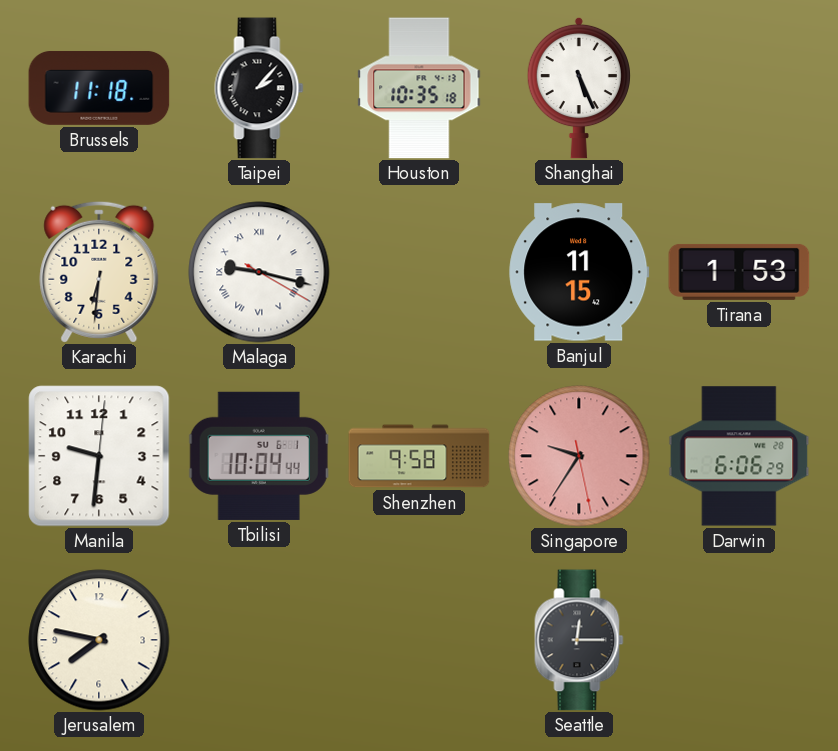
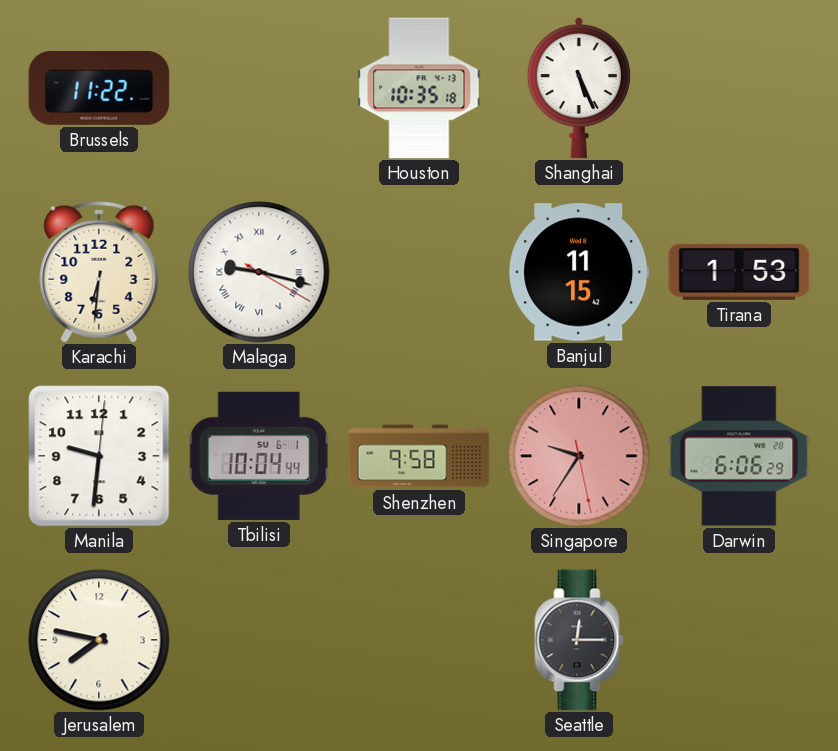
Brussels: 11:18 -> 11:22 (99, 88)
Taipei: 2:07 -> none (259, 88)
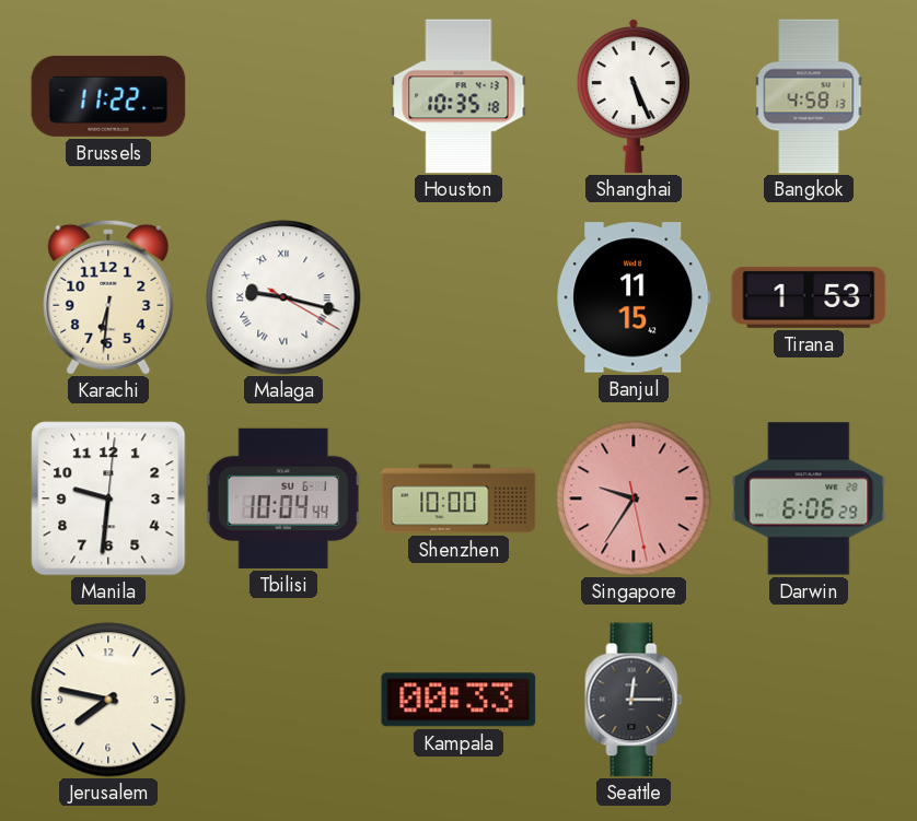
Bangkok: none -> 4:58 (809, 96)
Shenzhen: 9:58 -> 10:00 (458, 499)
Kampala: none -> 00:33 (458, 700)
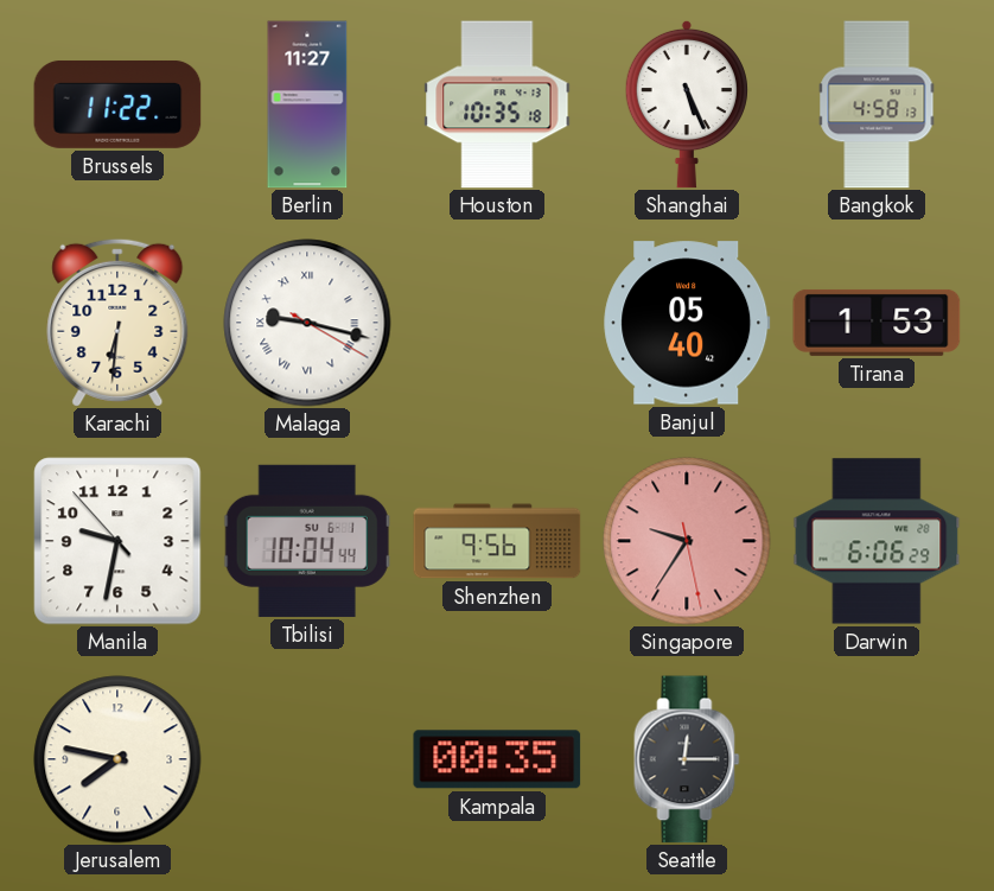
Berlin: none -> 11:27 (307, 104)
Banjul: 11:15 -> 05:40 (687, 323)
Manila: 9:31:01 -> 9:31:53 (117, 541)
Shenzhen: 10:00 -> 9:56 (497, 541)
Kampala: 00:33 -> 00:35 (497, 759)
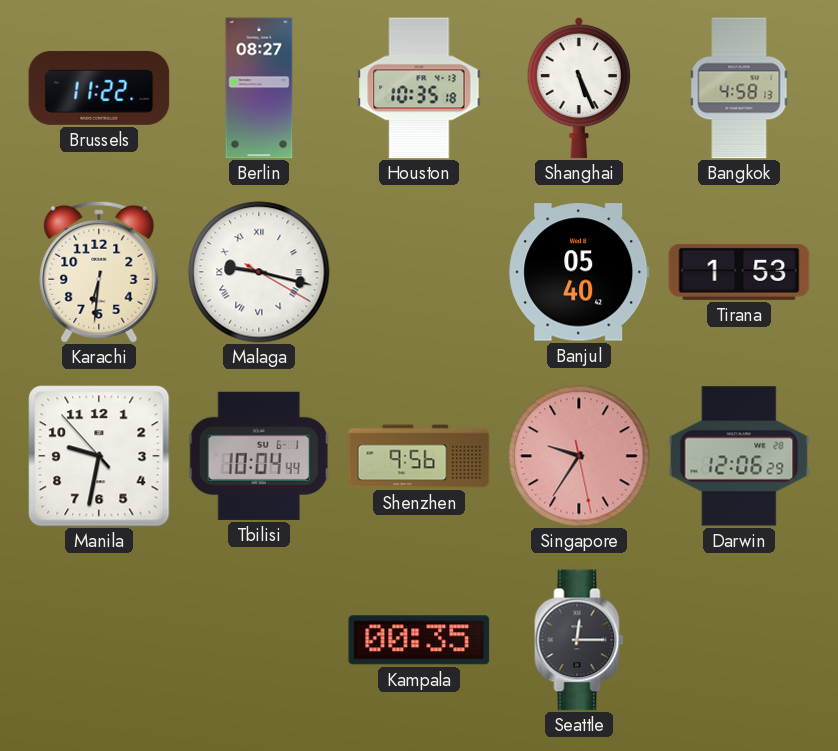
Berlin: 11:27 -> 08:27 (259, 88)
Darwin: 6:06 -> 12:06 (739, 456)
Jerusalem: 7:47 -> none (117, 759)
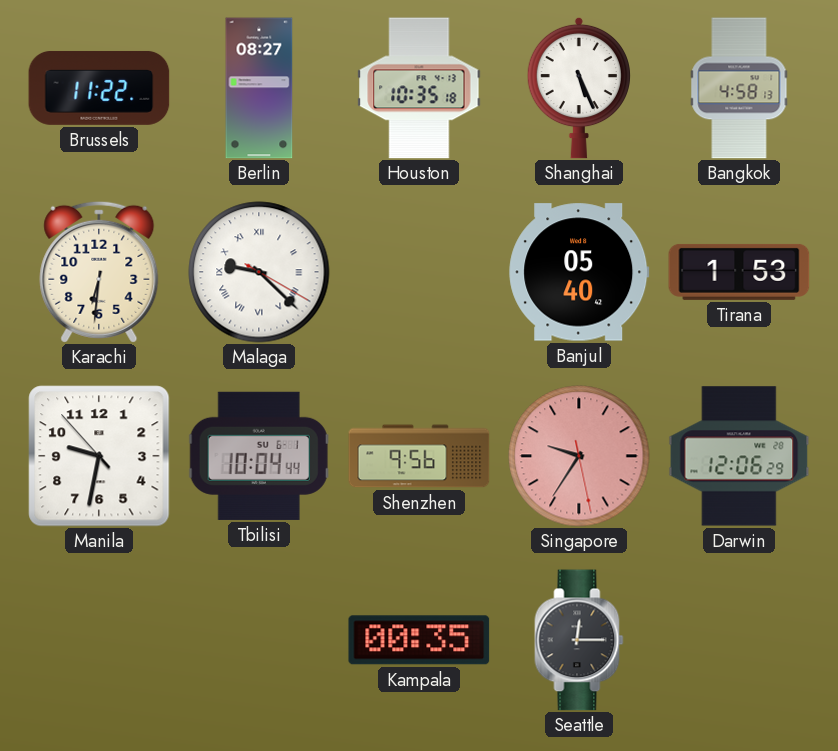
Malaga: 9:17 -> 9:22 (259, 272)
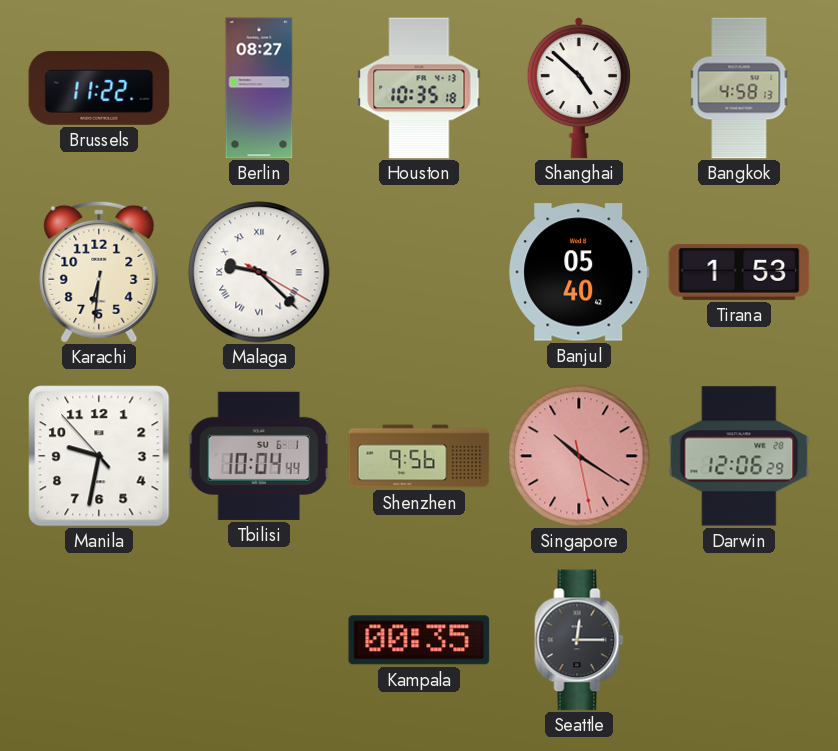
Shanghai: 5:26 -> 4:52 (579, 88)
Singapore: 9:35 -> 10:20 (579, 456)
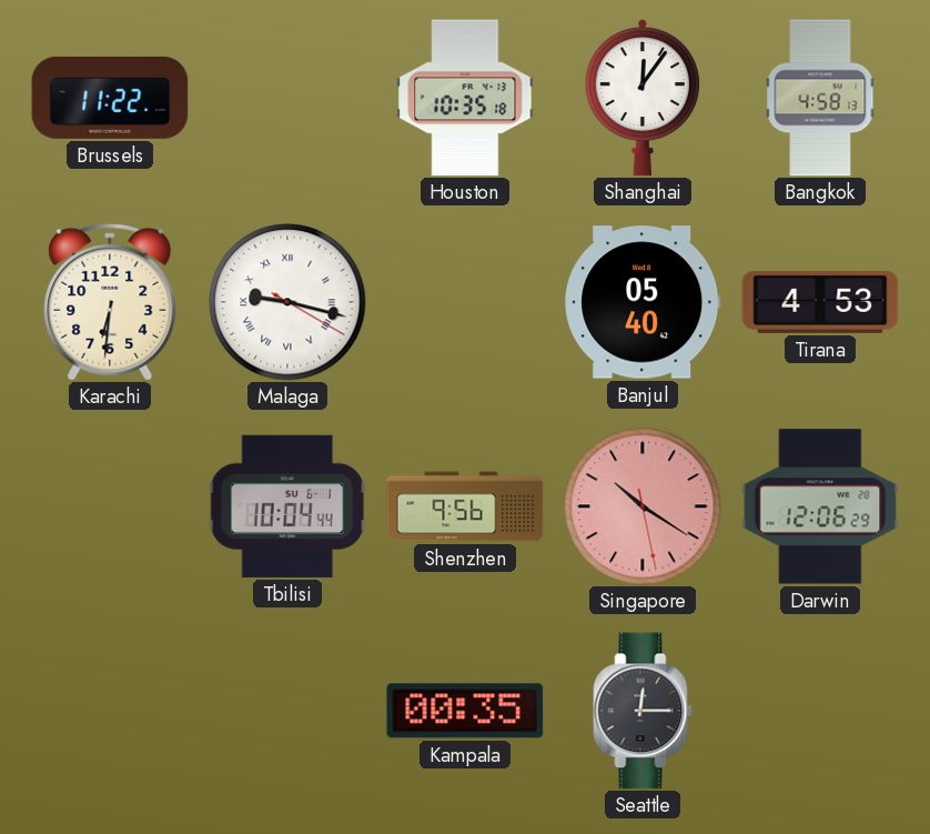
Berlin: 08:27 -> none (259, 88)
Shanghai: 4:52 -> 12:06 (643, 98)
Malaga: 9:22 -> 9:17 (287, 302)
Tirana: 1:53 -> 4:53 (820, 302)
Manila: 9:31 -> none (99, 456)
